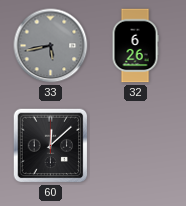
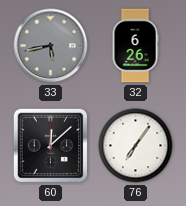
76: none -> 7:06 (136, 146)
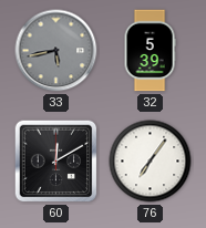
32: 6:26 -> 5:39 (150, 51)
60: 12:08 -> 12:10 (56, 162)
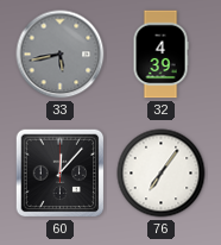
32: 5:39 -> 4:39 (160, 55)
60: 12:10 -> 12:07 (61, 174)
